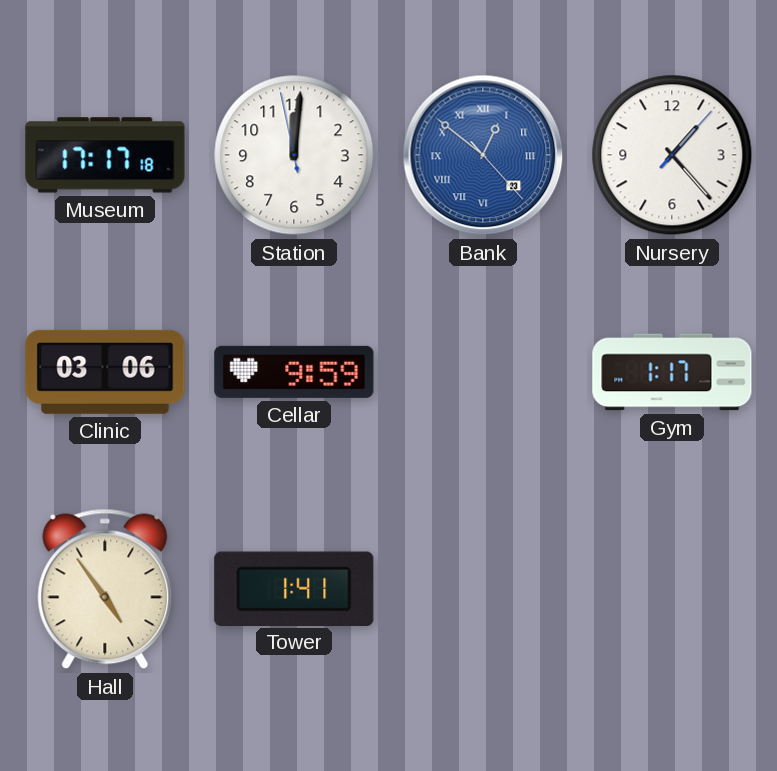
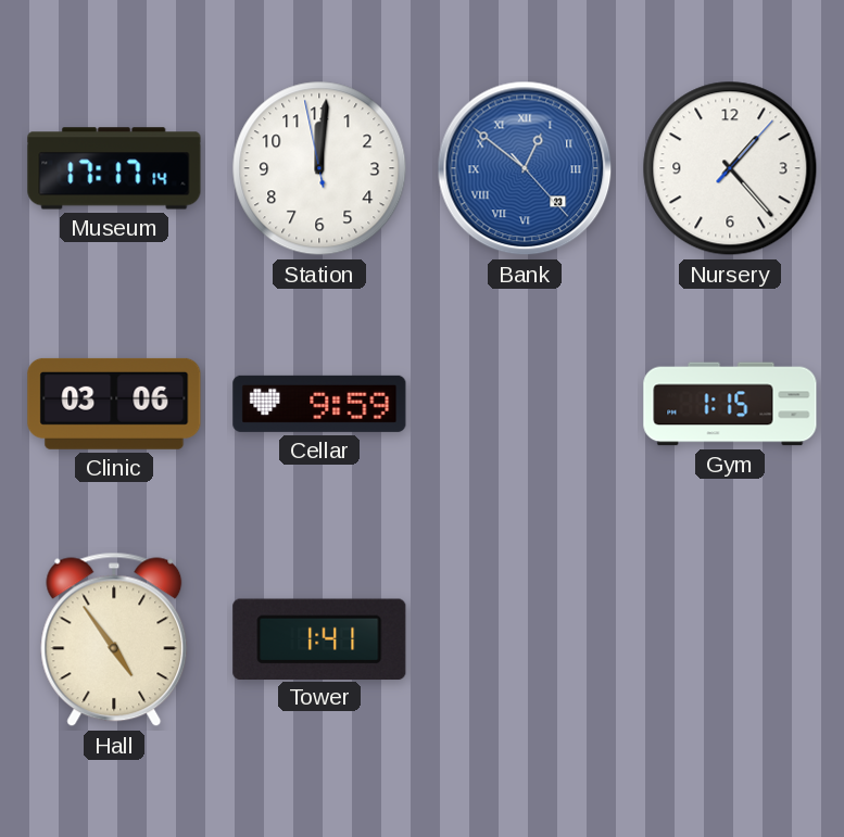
Museum: 17:17:18 -> 17:17:14 (114, 168)
Gym: 1:17 -> 1:15 (730, 404)
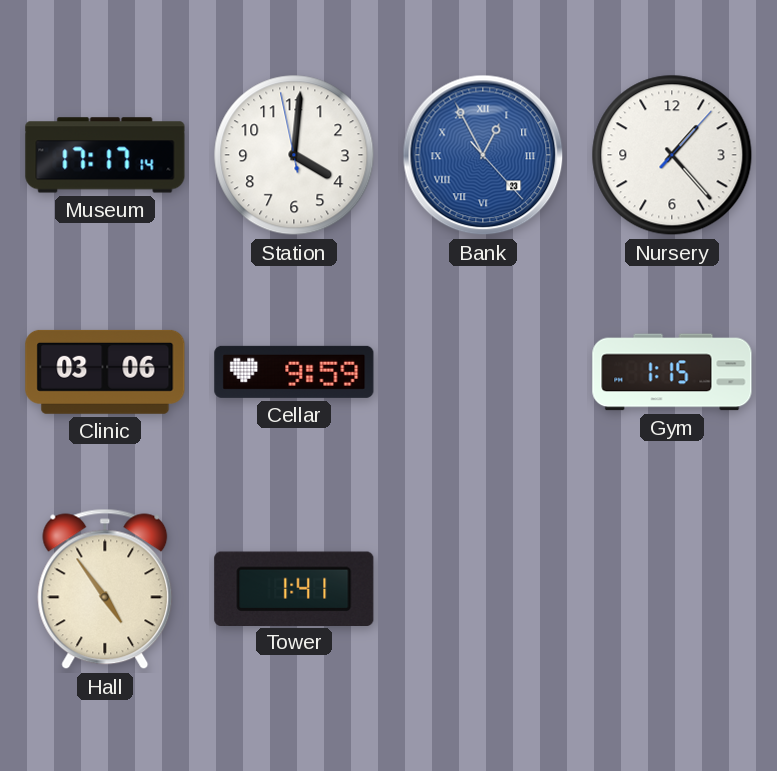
Station: 12:00 -> 4:00 (294, 155)
Bank: 12:51 -> 12:55 (483, 155)
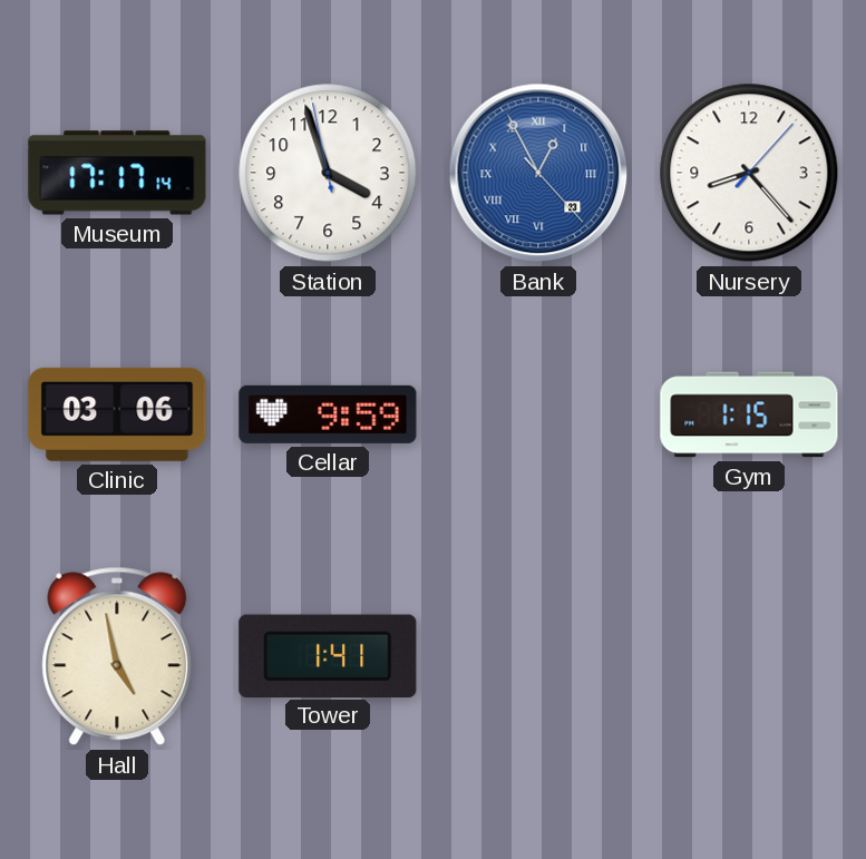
Station: 4:00 -> 3:56 (328, 173)
Nursery: 1:23 -> 8:23 (749, 173)
Hall: 4:54 -> 4:58 (117, 656)
